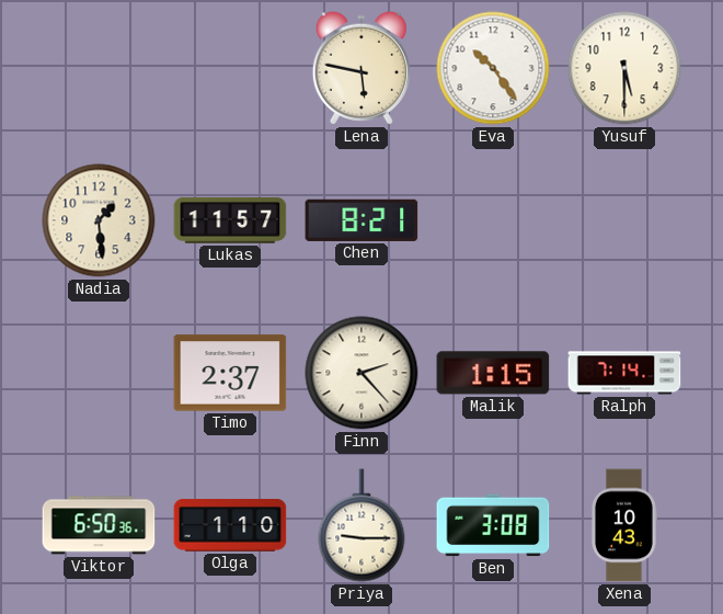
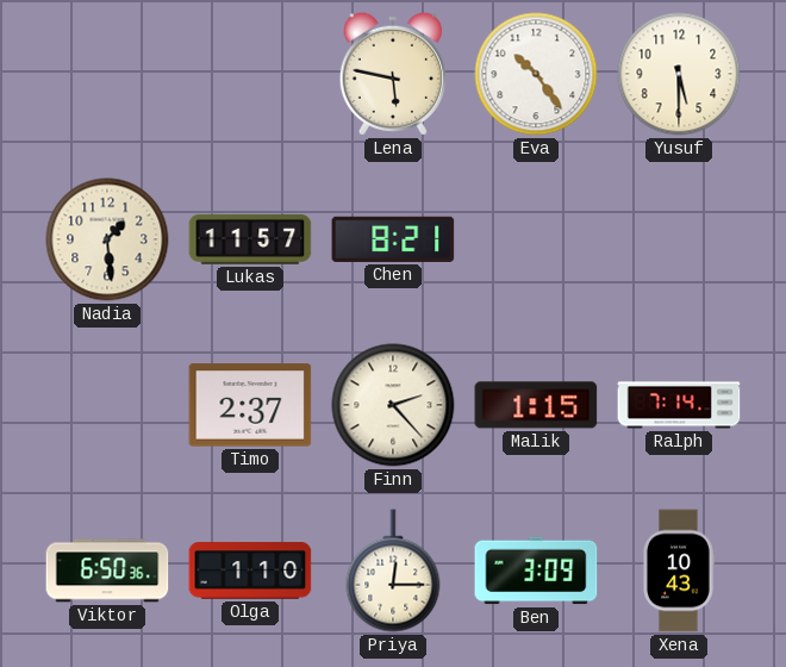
Priya: 9:15 -> 12:15 (393, 571)
Ben: 3:08 -> 3:09 (536, 571)
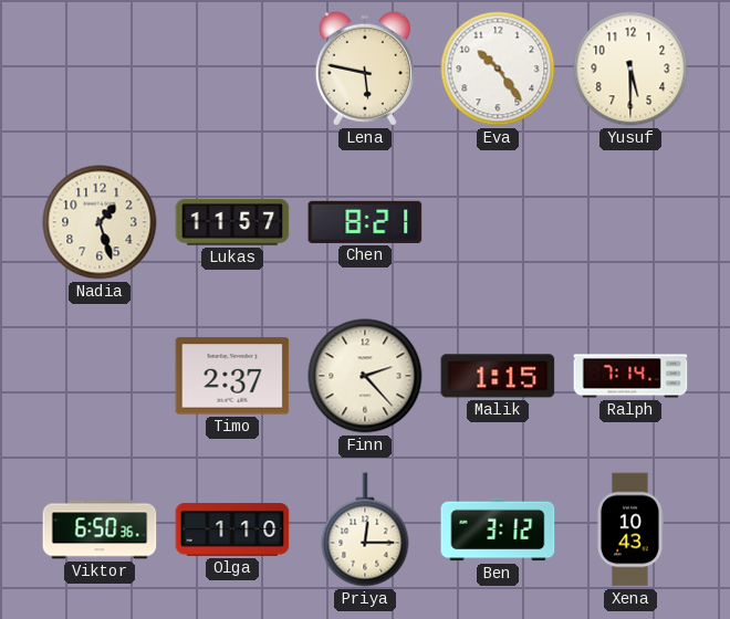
Nadia: 1:29 -> 1:27 (100, 222)
Ben: 3:09 -> 3:12 (498, 529)
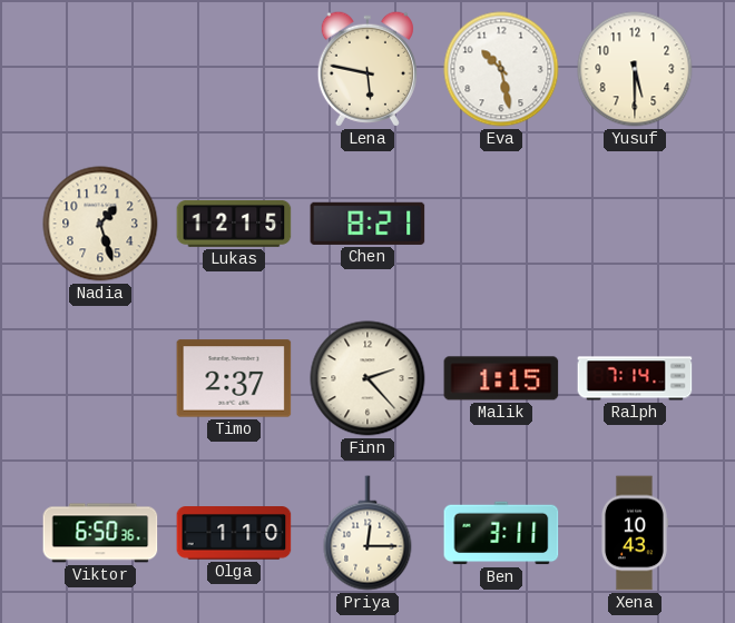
Eva: 10:24 -> 10:28 (501, 69)
Lukas: 11:57 -> 12:15 (234, 224)
Ben: 3:12 -> 3:11 (501, 533)
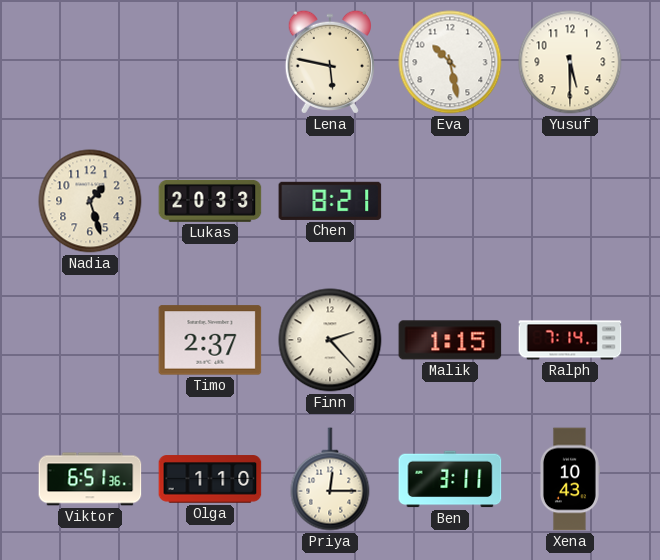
Lukas: 12:15 -> 20:33 (210, 201)
Viktor: 6:50 -> 6:51 (90, 479)
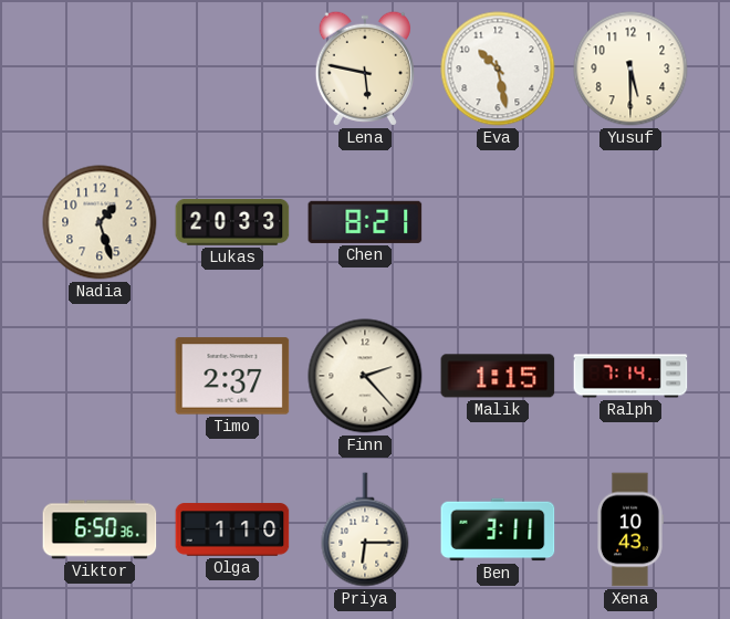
Viktor: 6:51 -> 6:50 (100, 529)
Priya: 12:15 -> 6:15 (365, 529)
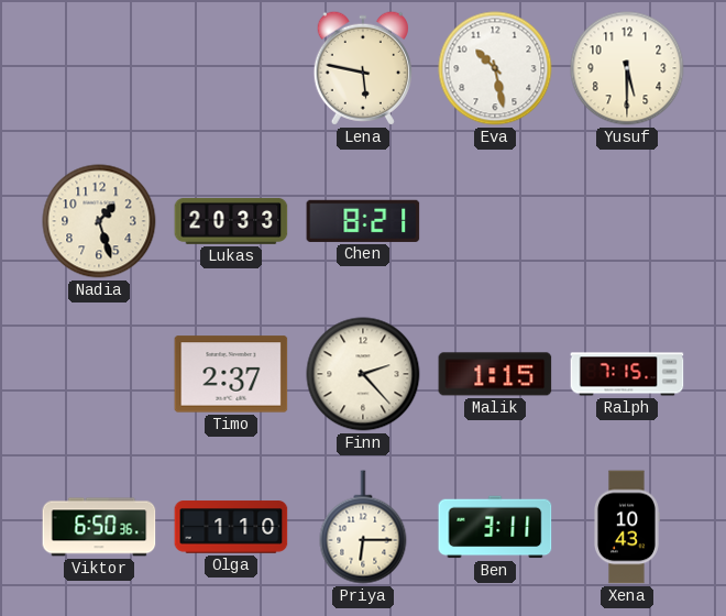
Ralph: 7:14 -> 7:15 (627, 374)
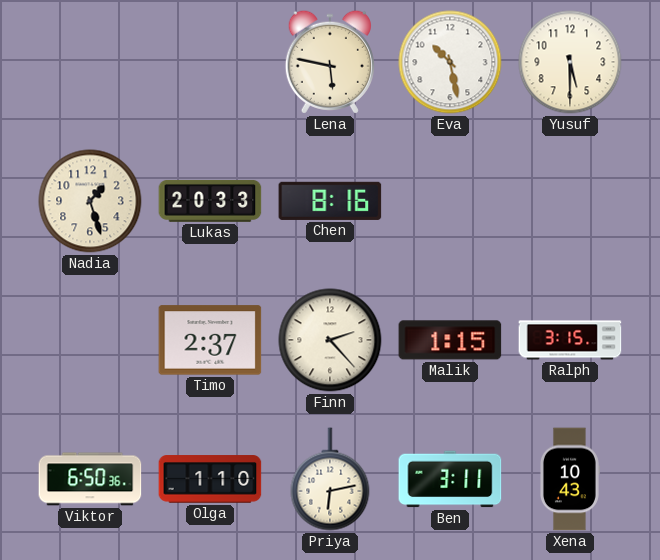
Chen: 8:21 -> 8:16 (330, 201)
Ralph: 7:15 -> 3:15 (570, 340)
Priya: 6:15 -> 6:13 (330, 479)
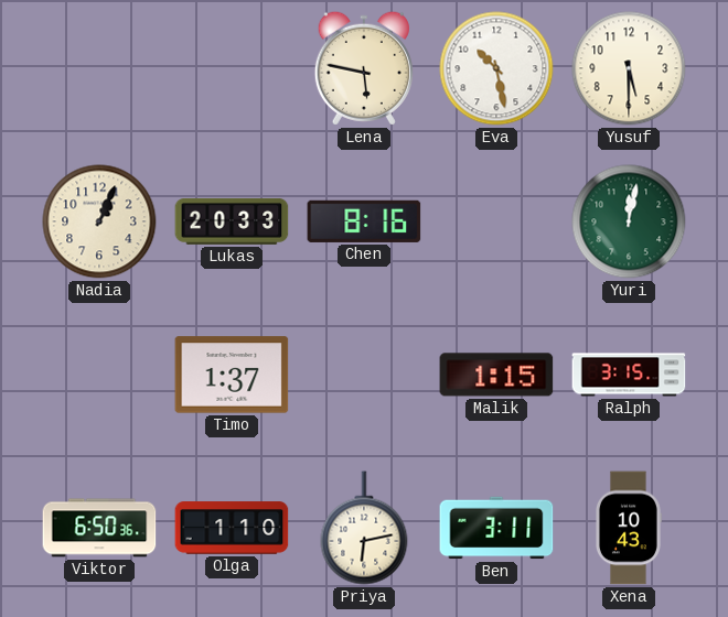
Nadia: 1:27 -> 1:04 (99, 221)
Yuri: none -> 12:02 (629, 221)
Timo: 2:37 -> 1:37 (232, 375)
Finn: 2:23 -> none (330, 340)
